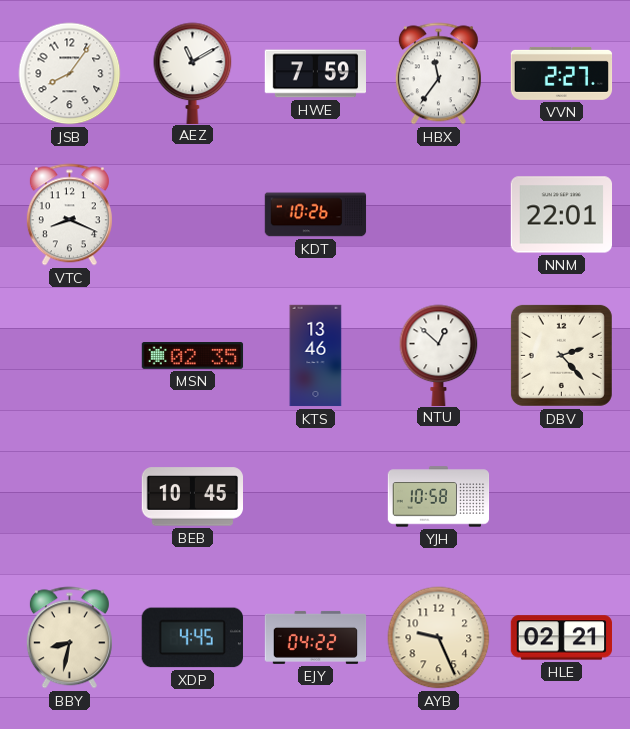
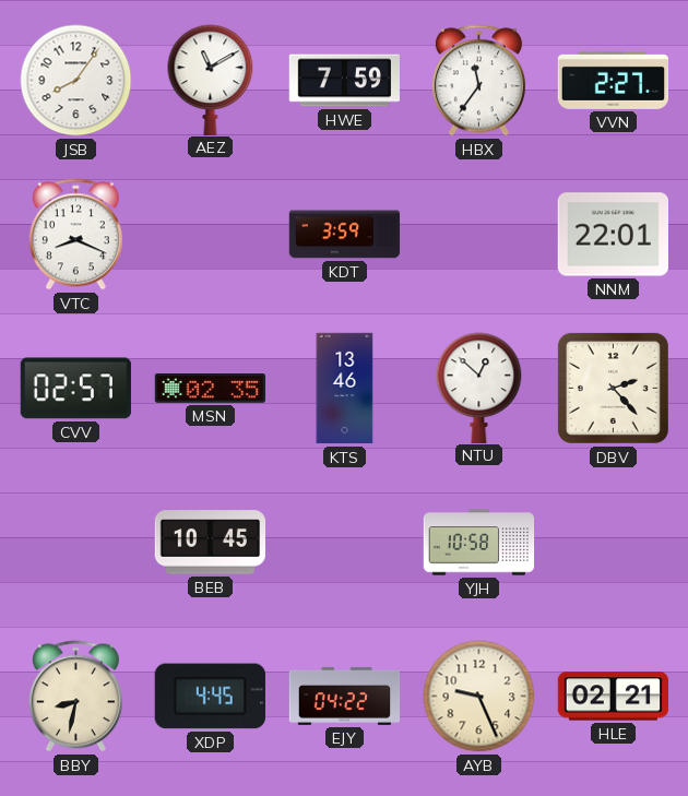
KDT: 10:26 -> 3:59 (345, 235)
CVV: none -> 02:57 (75, 389)
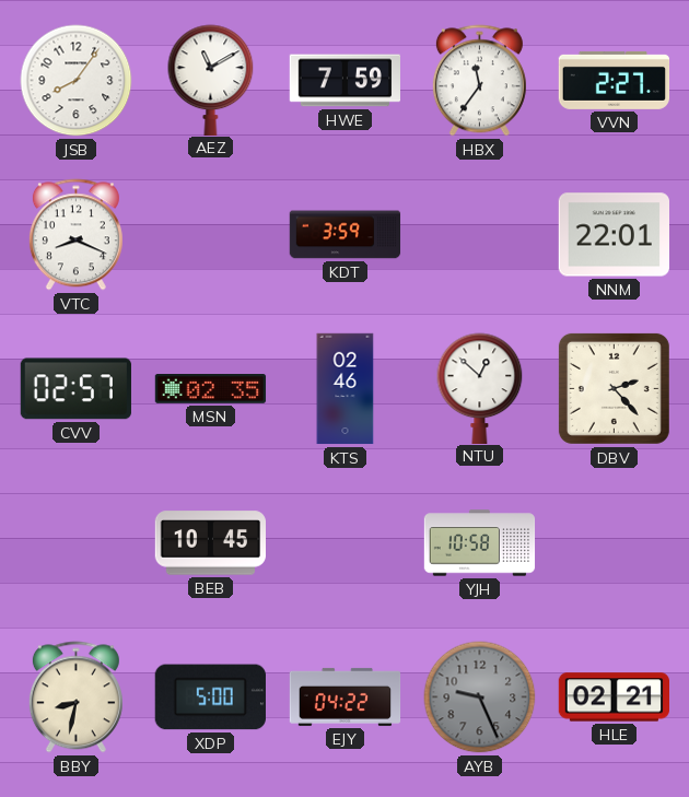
KTS: 13:46 -> 02:46 (346, 389)
XDP: 4:45 -> 5:00 (210, 698)
AYB dial: cream -> grey (480, 698)
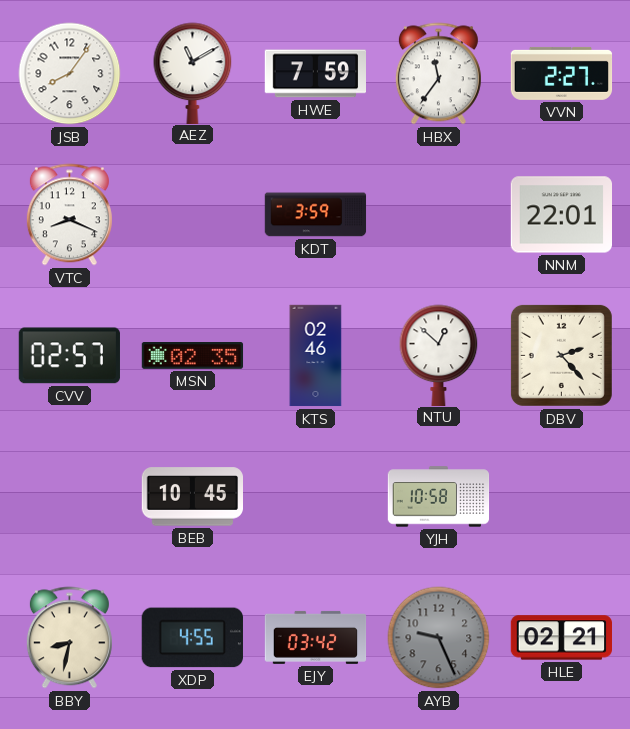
XDP: 5:00 -> 4:55 (192, 638)
EJY: 04:22 -> 03:42 (316, 637)
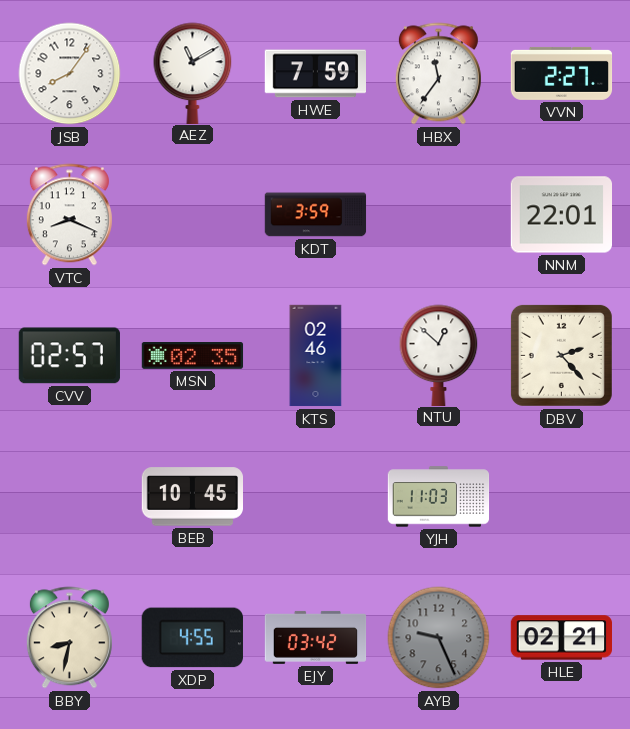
YJH: 10:58 -> 11:03 (439, 497)
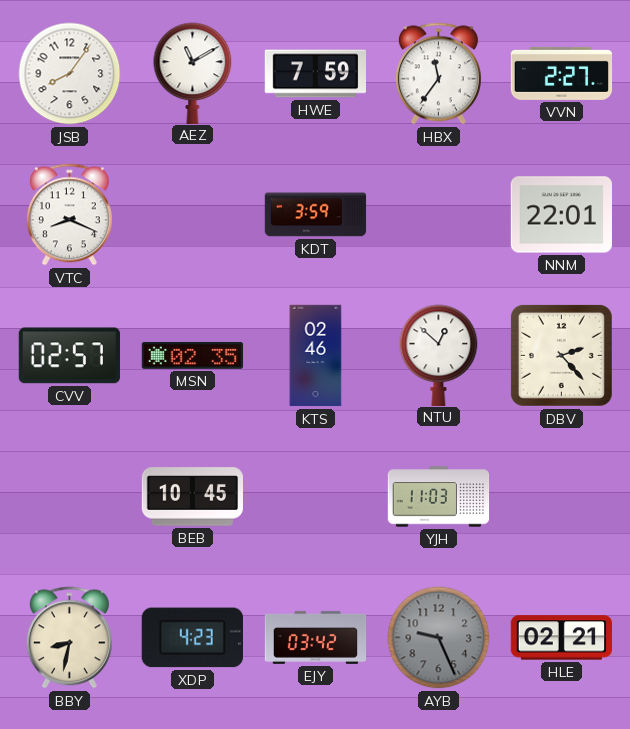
XDP: 4:55 -> 4:23 (192, 638)
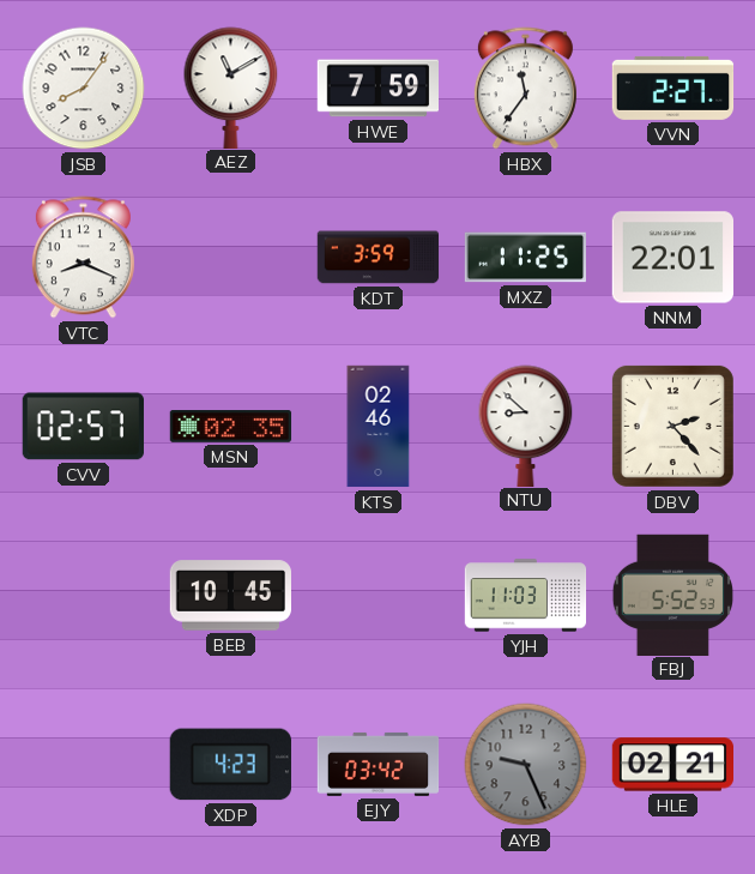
MXZ: none -> 11:25 (525, 258)
NTU: 12:52 -> 8:52 (526, 426)
FBJ: none -> 5:52 (672, 595)
BBY: 8:32 -> none (69, 638)
